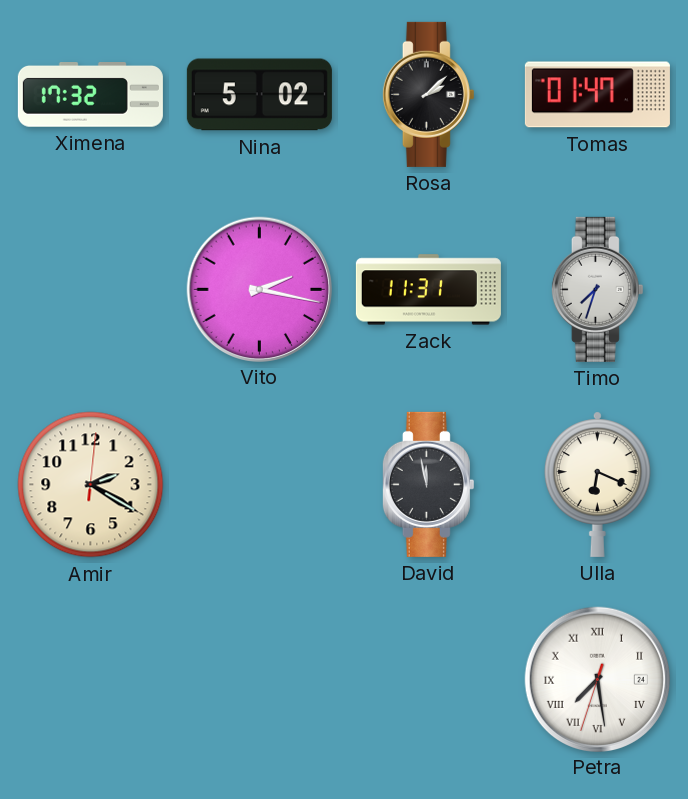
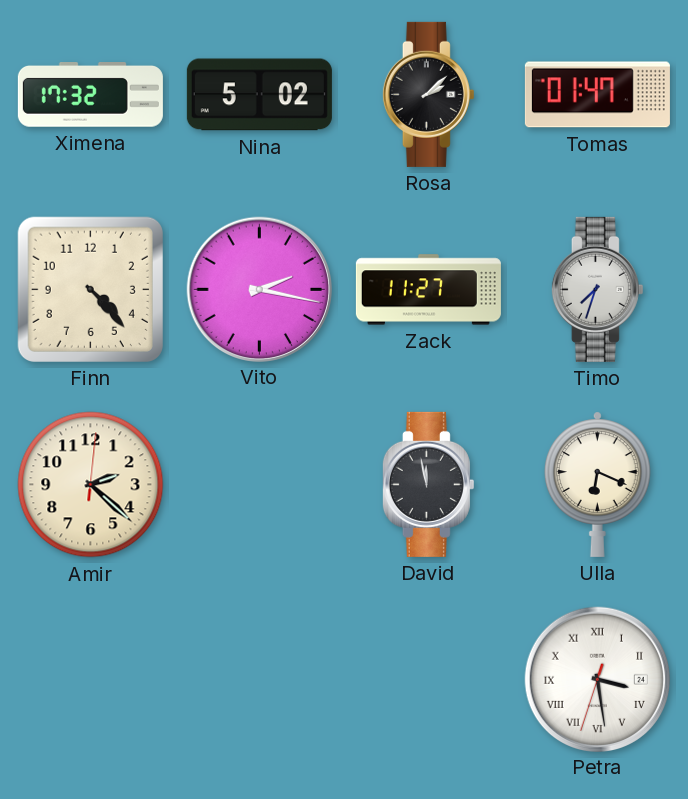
Finn: none -> 4:23 (90, 289)
Zack: 11:31 -> 11:27 (428, 290)
Amir: 2:20 -> 2:22 (91, 485)
Petra: 7:28 -> 3:28 (597, 679)
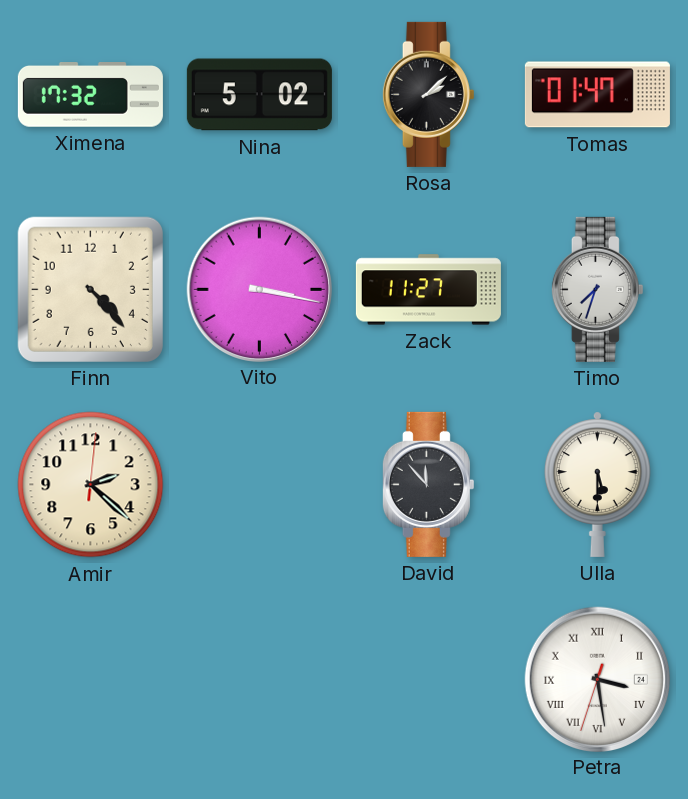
Vito: 2:17 -> 3:17 (259, 289)
David: 11:58 -> 11:53 (428, 484)
Ulla: 6:19 -> 5:30 (597, 484)
